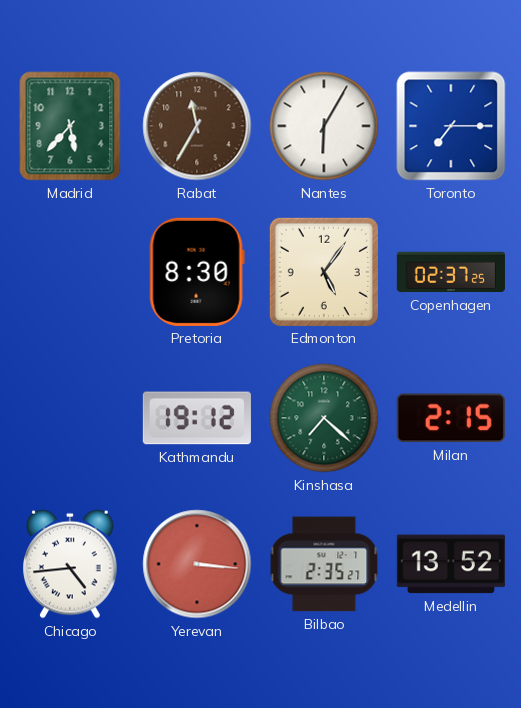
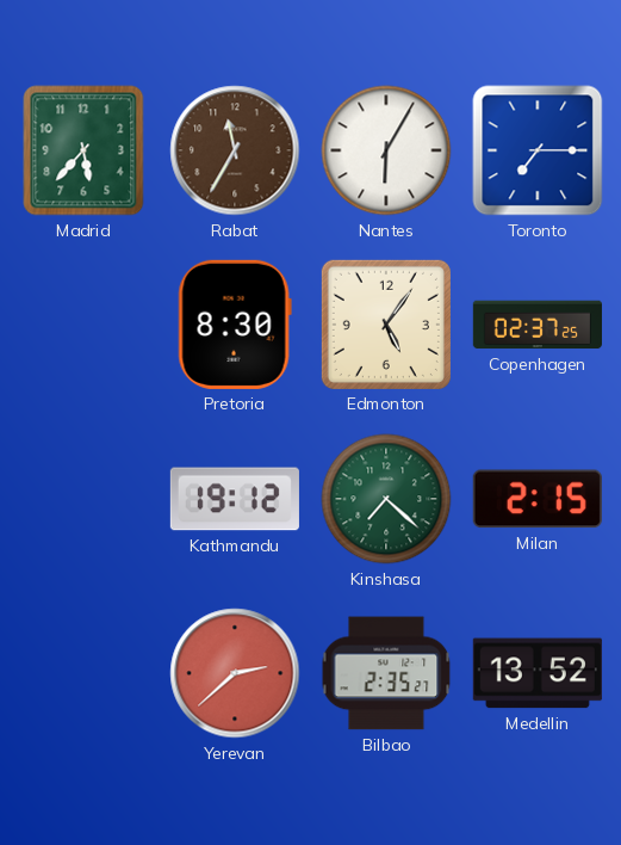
Chicago: 4:44 -> none (71, 564)
Yerevan: 3:16 -> 2:38 (235, 673)
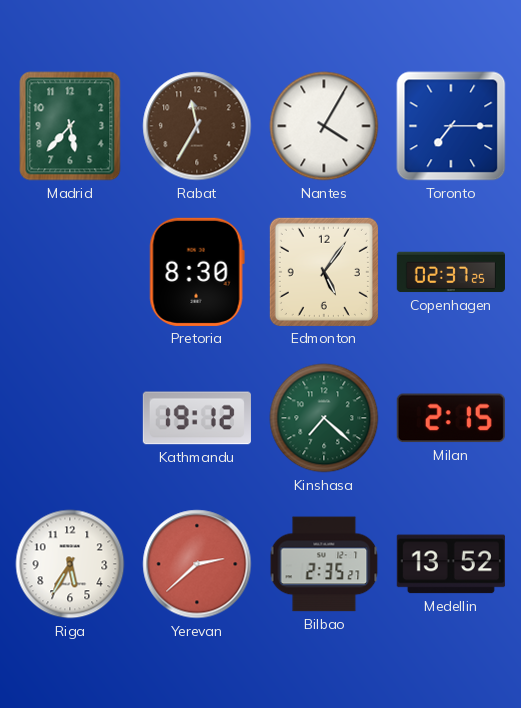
Nantes: 6:05 -> 4:05 (324, 126)
Riga: none -> 5:35 (70, 564)
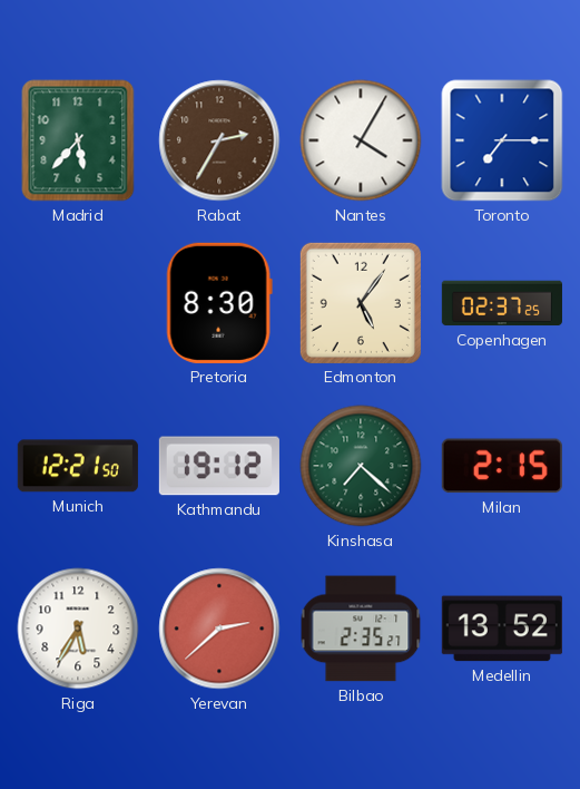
Rabat: 11:35 -> 2:35 (219, 140)
Munich: none -> 12:21 (78, 466)
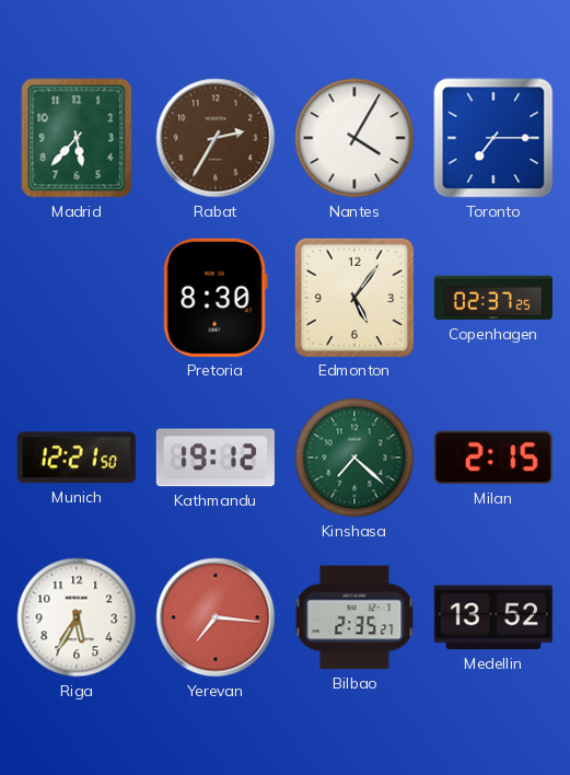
Yerevan: 2:38 -> 7:16 (216, 617)
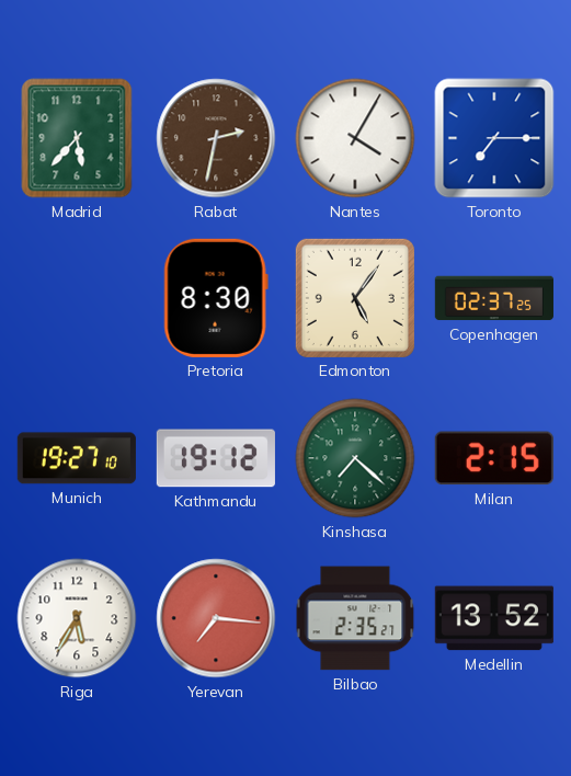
Rabat: 2:35 -> 2:32 (216, 138)
Munich: 12:21 -> 19:27 (77, 458)
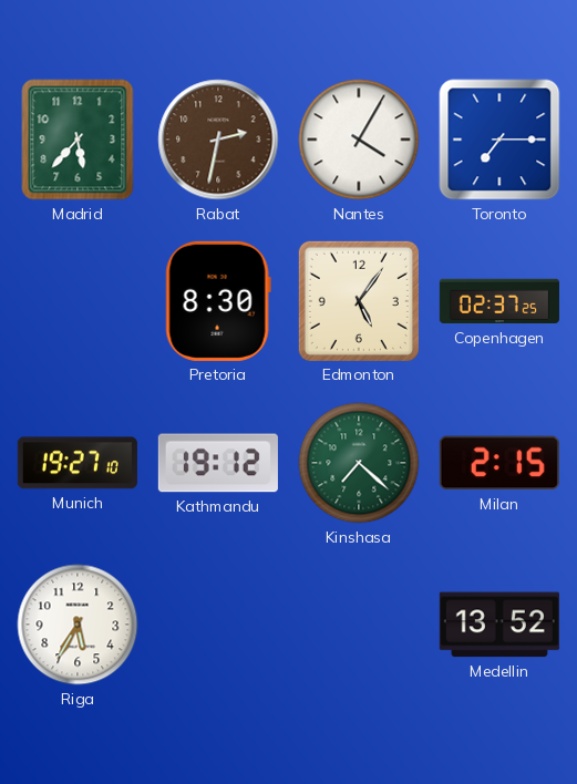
Yerevan: 7:16 -> none (216, 618)
Bilbao: 2:35 -> none (355, 618)
